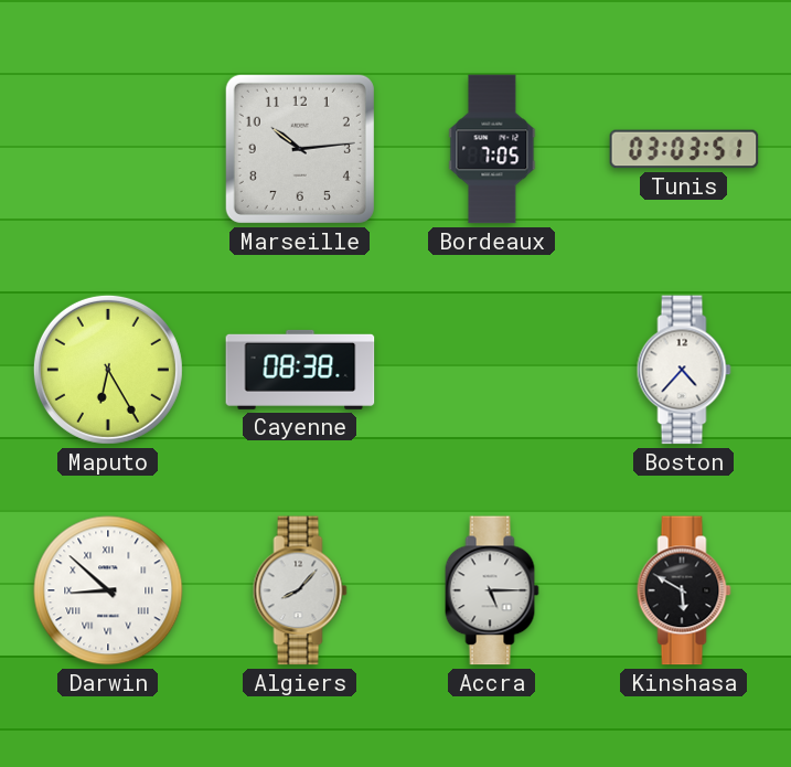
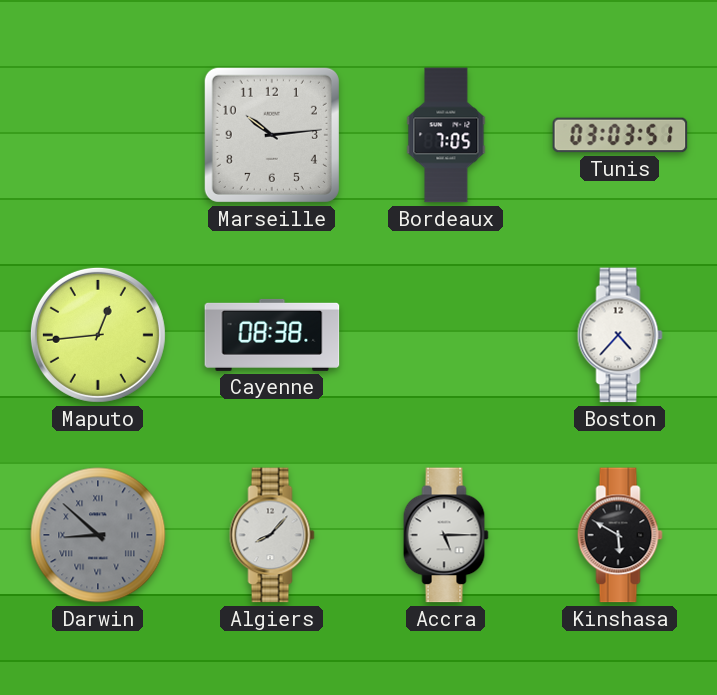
Maputo: 6:25 -> 12:44 (98, 335)
Darwin dial: white -> grey (98, 535)
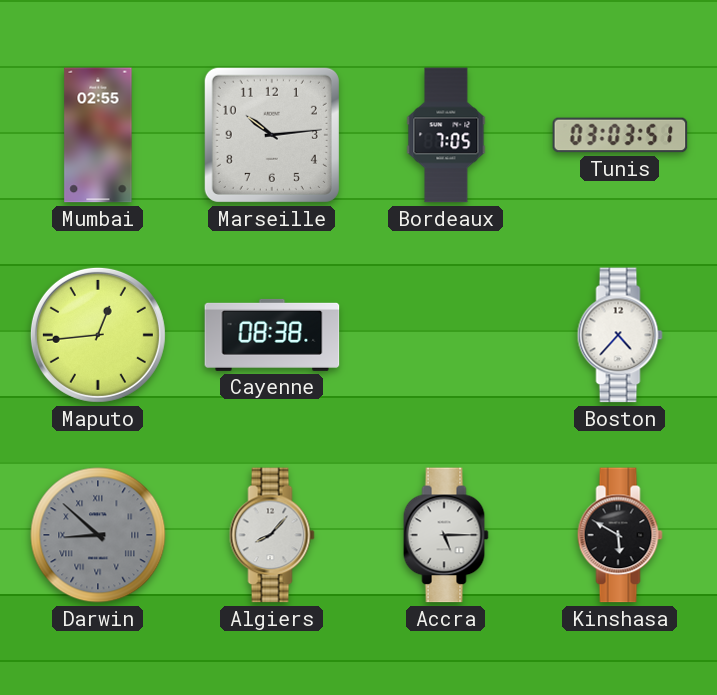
Mumbai: none -> 02:55 (98, 135)
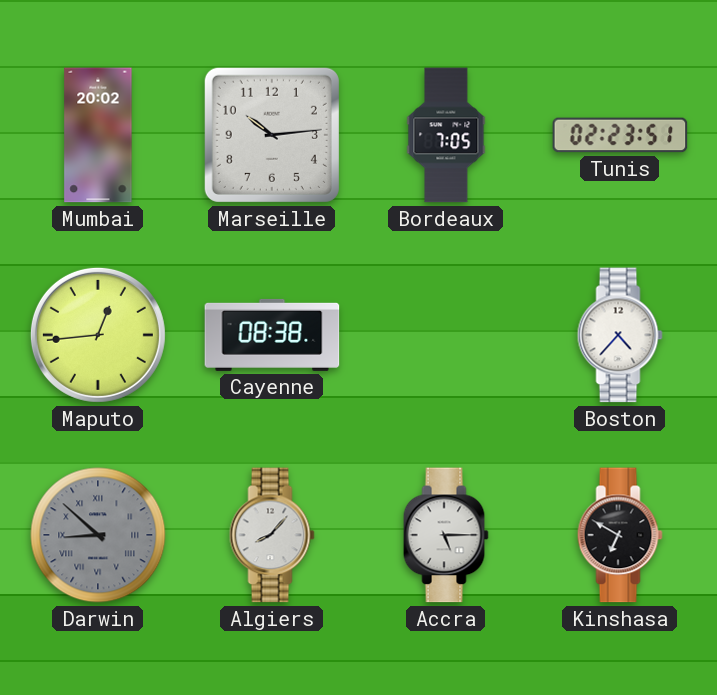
Mumbai: 02:55 -> 20:02 (98, 135)
Tunis: 03:03 -> 02:23 (620, 135)
Kinshasa: 5:50 -> 6:50 (620, 535)
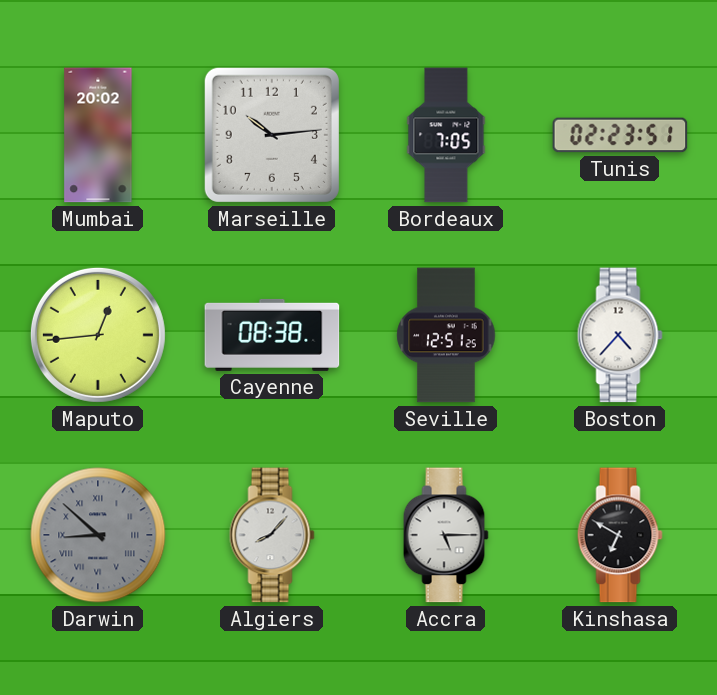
Seville: none -> 12:51 (446, 335)
